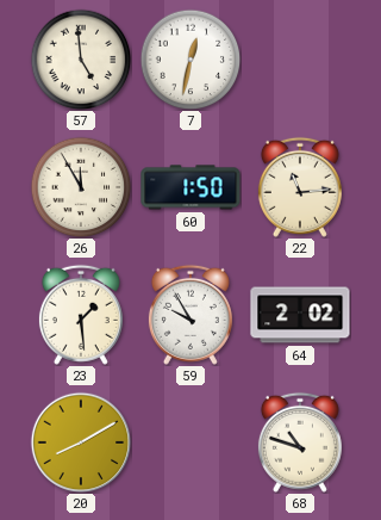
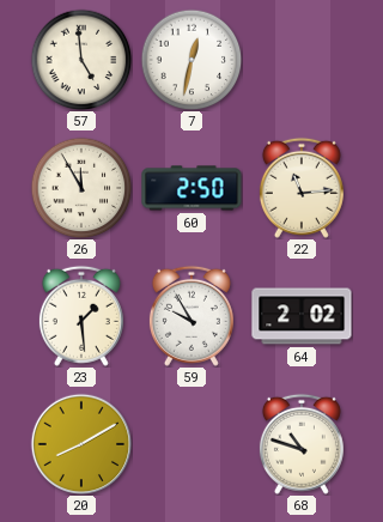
60: 1:50 -> 2:50 (191, 188)
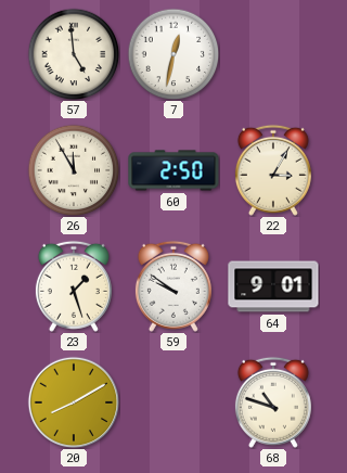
22: 11:14 -> 3:05 (273, 170)
23: 1:29 -> 1:27 (74, 286)
59: 9:55 -> 9:51 (173, 286)
64: 2:02 -> 9:01 (273, 286)
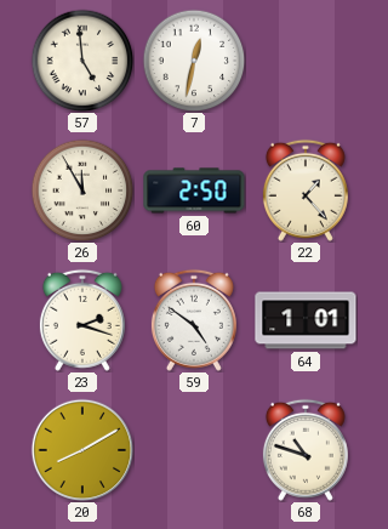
22: 3:05 -> 1:23 (306, 190)
23: 1:27 -> 2:18 (82, 320)
59: 9:51 -> 4:51 (194, 320)
64: 9:01 -> 1:01 (306, 320)
